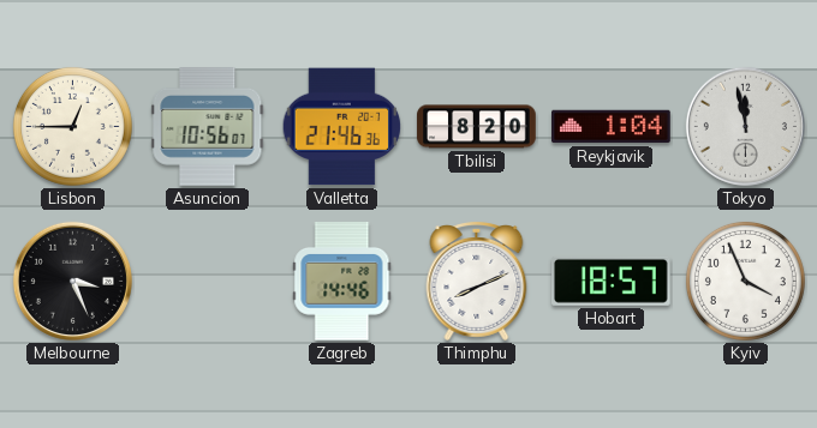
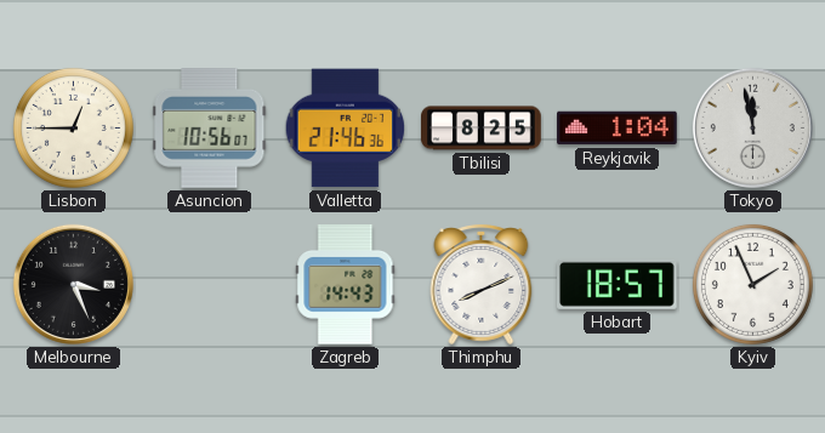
Tbilisi: 8:20 -> 8:25 (482, 129)
Zagreb: 14:46 -> 14:43 (346, 285)
Kyiv: 3:56 -> 1:56 (752, 284)
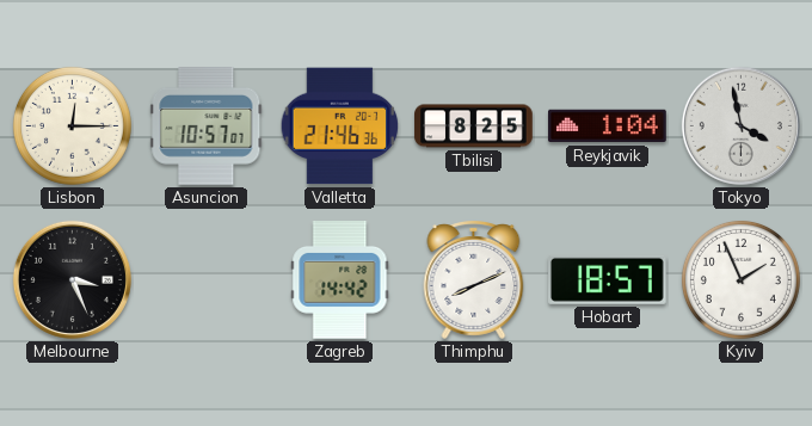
Lisbon: 12:45 -> 12:15 (72, 125)
Asuncion: 10:56 -> 10:57 (207, 126)
Tokyo: 11:58 -> 3:58 (740, 125)
Zagreb: 14:43 -> 14:42 (340, 280)
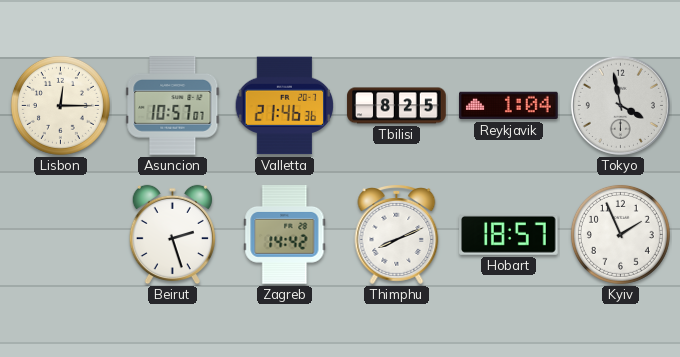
Melbourne: 3:26 -> none (72, 279)
Beirut: none -> 2:27 (172, 235)
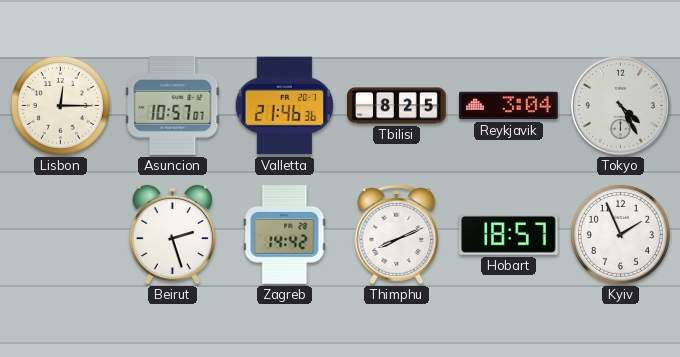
Reykjavik: 1:04 -> 3:04 (509, 106)
Tokyo: 3:58 -> 4:25 (620, 105)
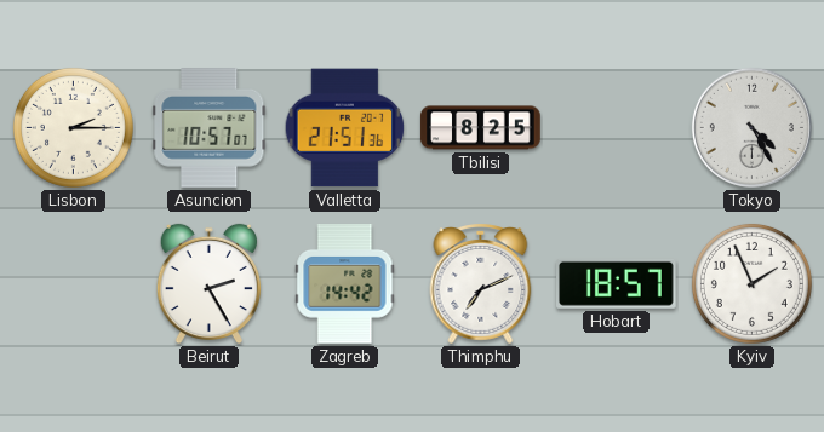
Lisbon: 12:15 -> 2:15 (73, 127)
Valletta: 21:46 -> 21:51 (345, 128)
Reykjavik: 3:04 -> none (509, 106)
Beirut: 2:27 -> 2:25 (208, 284)
Thimphu: 8:11 -> 7:11 (481, 284)
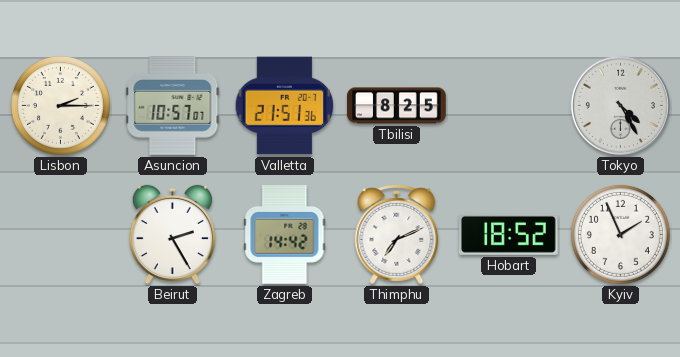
Hobart: 18:57 -> 18:52 (509, 234)
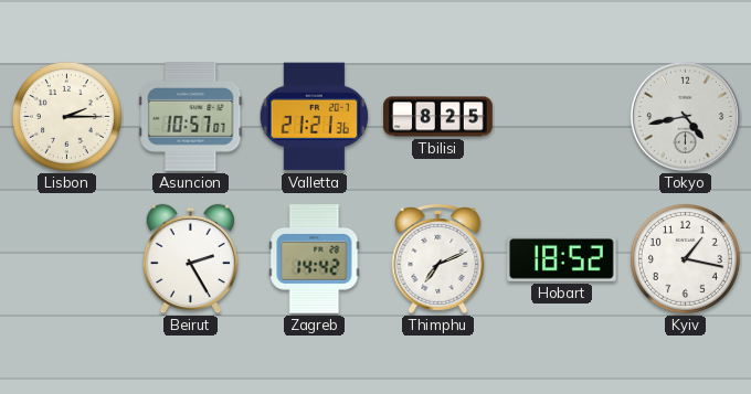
Valletta: 21:51 -> 21:21 (315, 117)
Tokyo: 4:25 -> 4:43 (685, 116)
Kyiv: 1:56 -> 1:17 (685, 258)
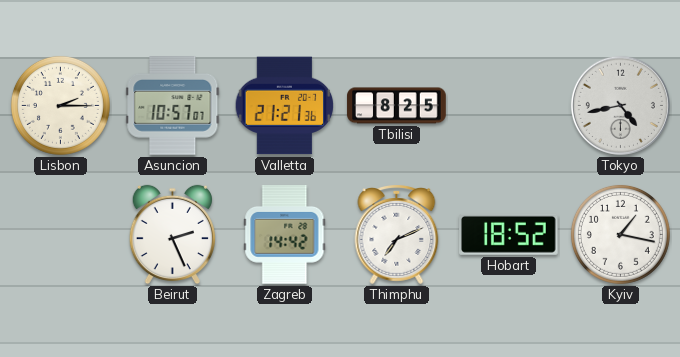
Beirut: 2:25 -> 2:26 (172, 235)
